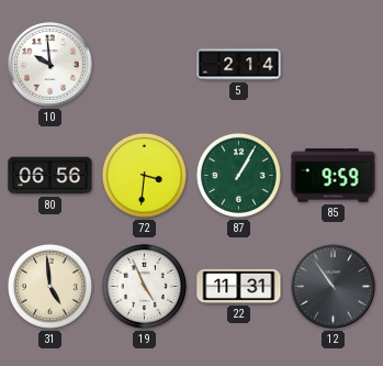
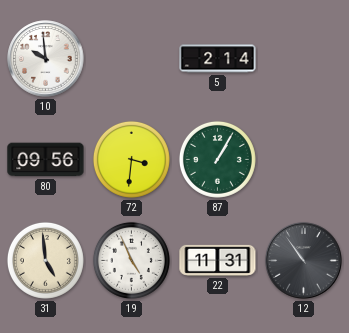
80: 06:56 -> 09:56 (46, 160)
85: 9:59 -> none (334, 176)
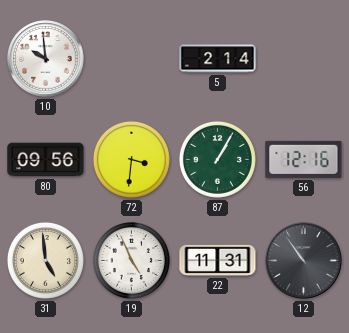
56: none -> 12:16 (304, 159)
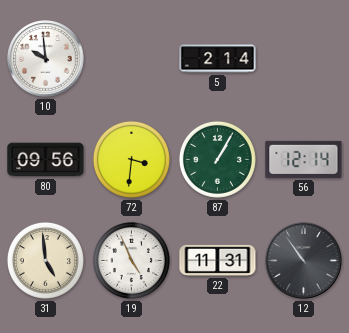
56: 12:16 -> 12:14 (304, 159)
